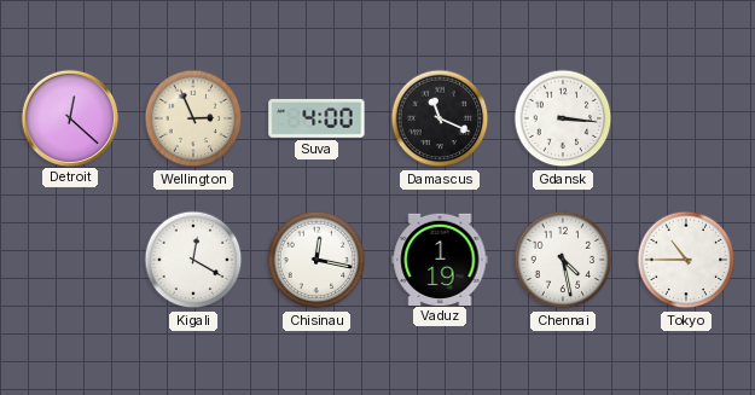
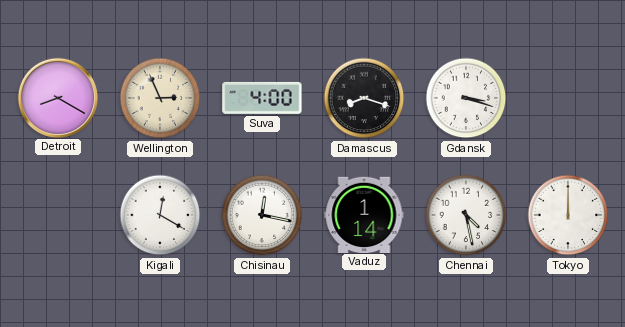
Detroit: 12:22 -> 8:20 (57, 97)
Damascus: 11:19 -> 8:18 (364, 98)
Gdansk: 3:16 -> 3:18 (466, 98)
Vaduz: 1:19 -> 1:14 (364, 214)
Tokyo: 10:45 -> 12:00 (568, 215)
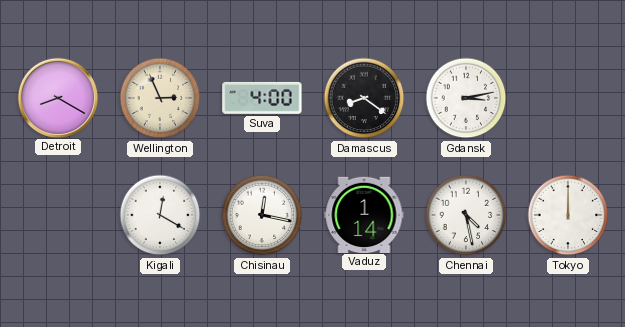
Damascus: 8:18 -> 8:21 (364, 98)
Gdansk: 3:18 -> 3:13 (466, 98)
